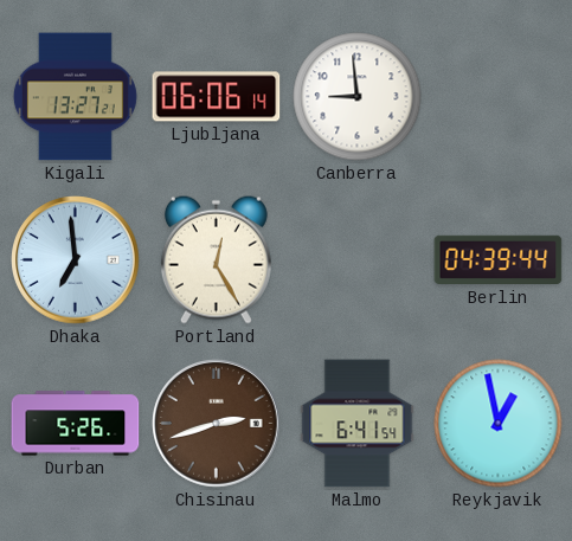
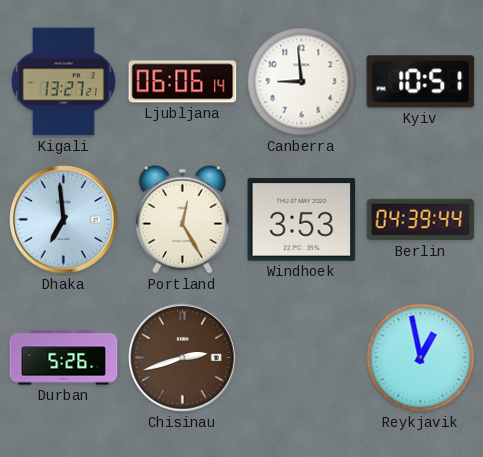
Kyiv: none -> 10:51 (421, 82)
Windhoek: none -> 3:53 (302, 220)
Malmo: 6:41 -> none (358, 424)
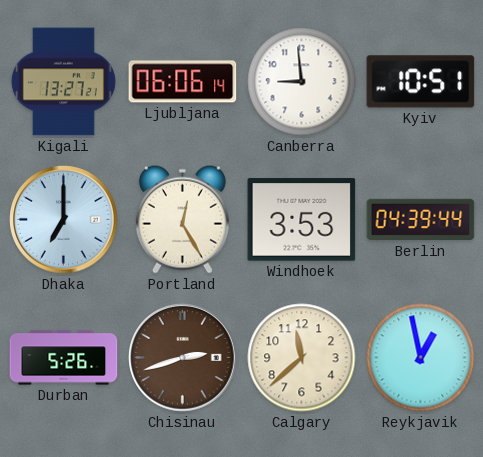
Dhaka: 6:59 -> 7:00 (64, 220)
Calgary: none -> 11:38 (302, 358)
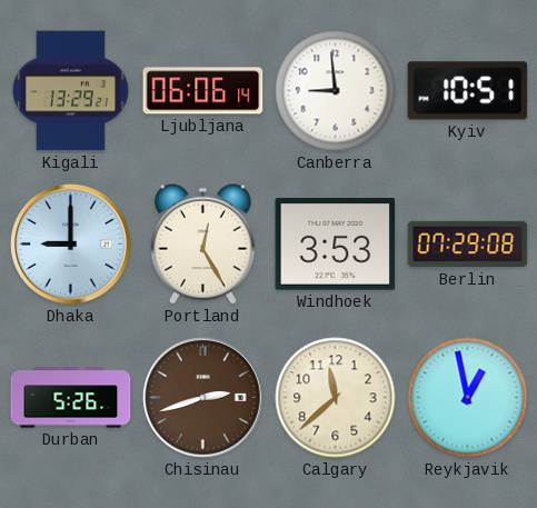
Kigali: 13:27 -> 13:29 (70, 91)
Dhaka: 7:00 -> 9:00 (71, 245)
Berlin: 04:39 -> 07:29 (468, 245)
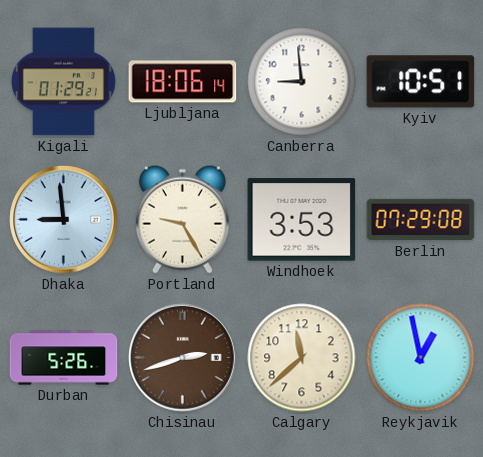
Kigali: 13:29 -> 01:29 (63, 82)
Ljubljana: 06:06 -> 18:06 (183, 82)
Dhaka: 9:00 -> 8:59 (64, 220)
Portland: 12:25 -> 9:25 (182, 219)
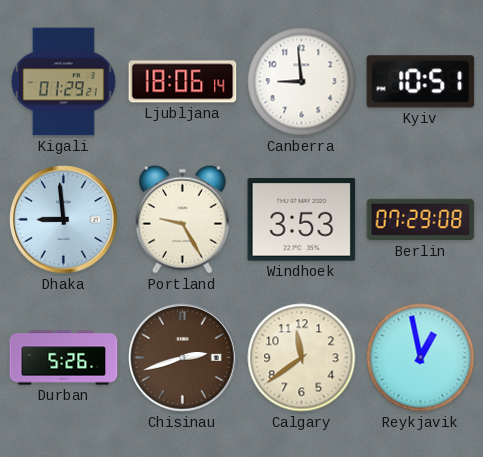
Calgary: 11:38 -> 11:39 (302, 358)
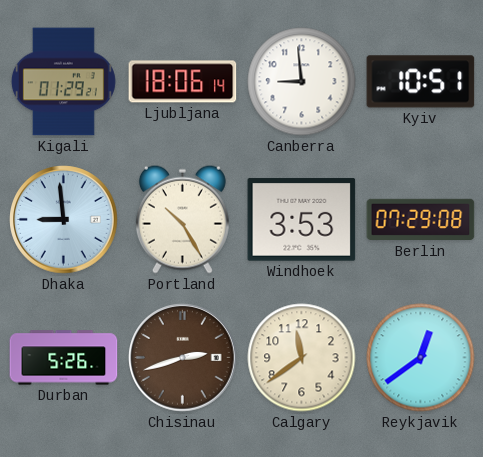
Portland: 9:25 -> 10:25 (182, 219)
Reykjavik: 12:58 -> 12:39 (421, 358)
